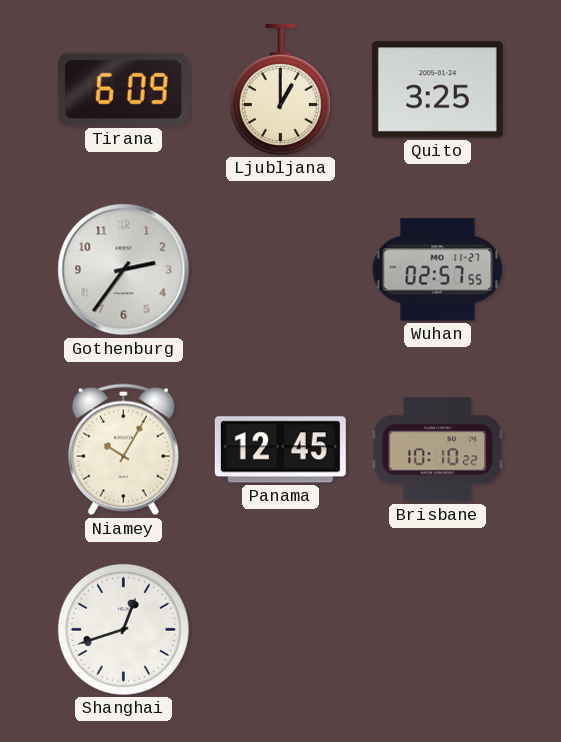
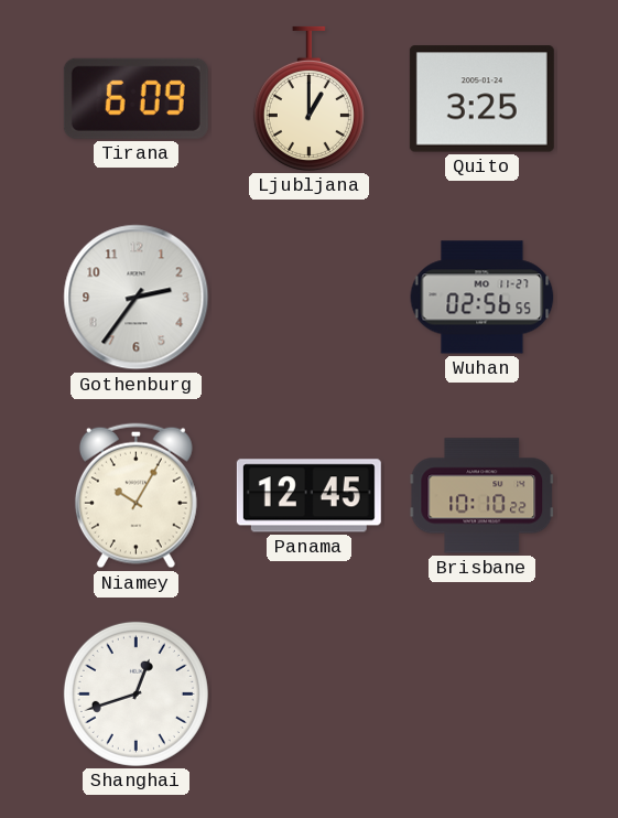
Wuhan: 02:57 -> 02:56 (483, 298)
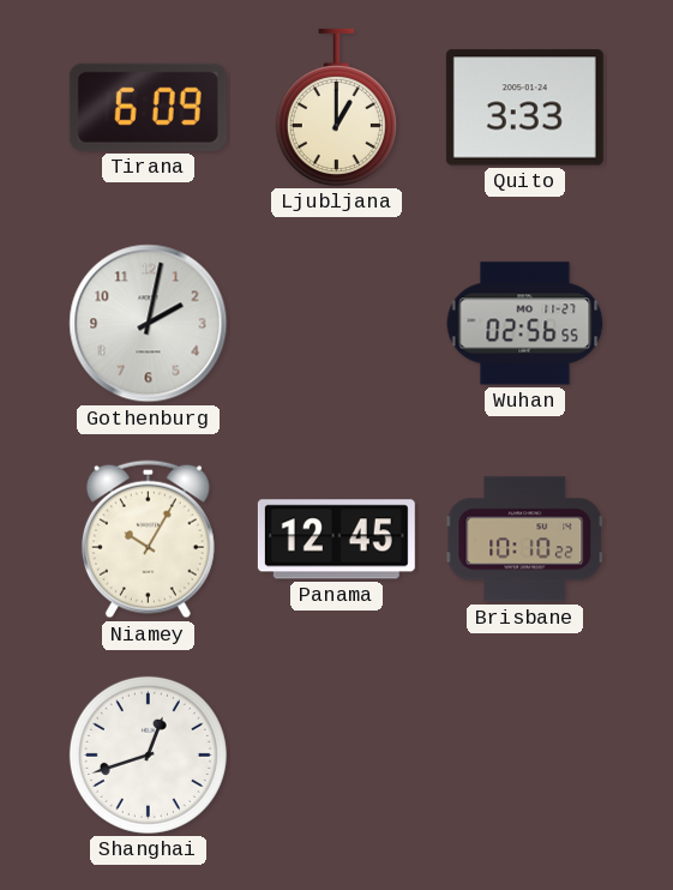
Quito: 3:25 -> 3:33 (524, 108)
Gothenburg: 2:36 -> 2:02 (149, 324)
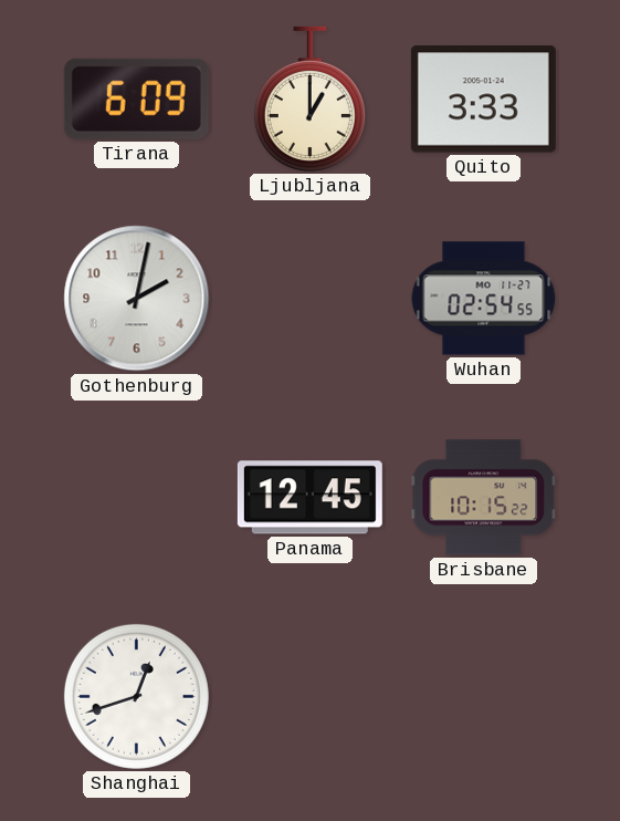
Wuhan: 02:56 -> 02:54 (484, 299)
Niamey: 10:05 -> none (148, 540)
Brisbane: 10:10 -> 10:15 (484, 498)
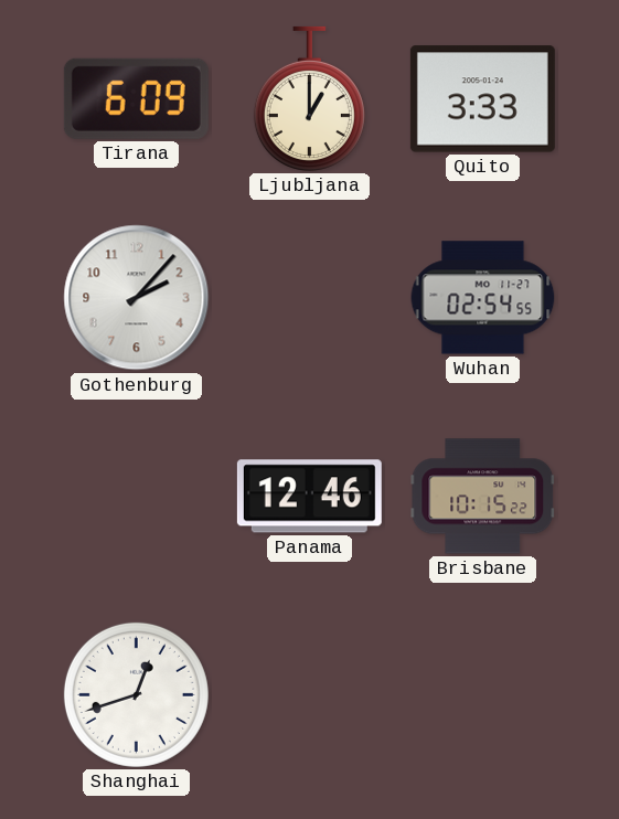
Gothenburg: 2:02 -> 2:07 (137, 298)
Panama: 12:45 -> 12:46 (309, 497)
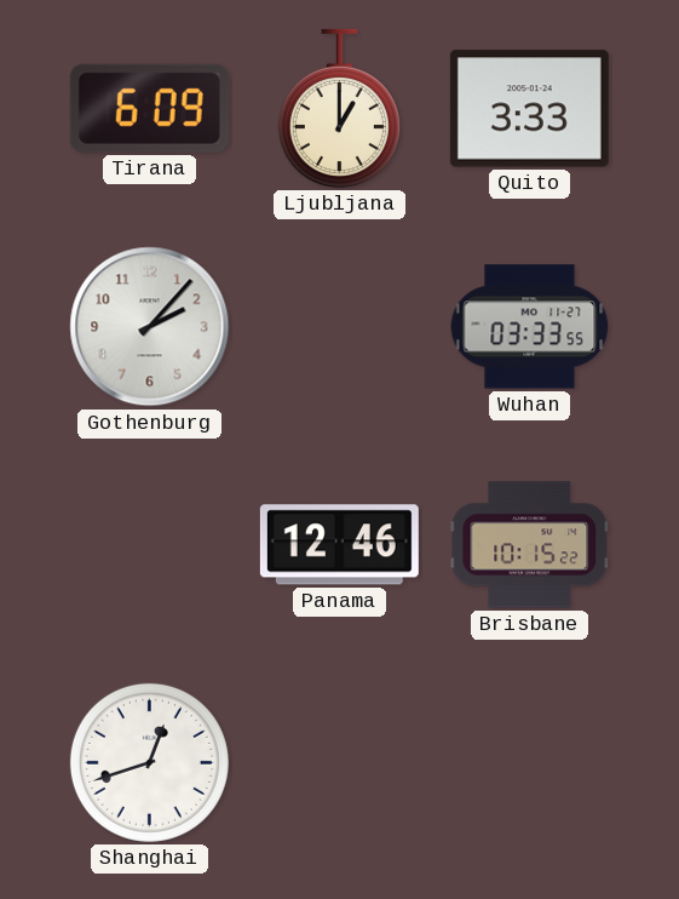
Wuhan: 02:54 -> 03:33 (530, 327)
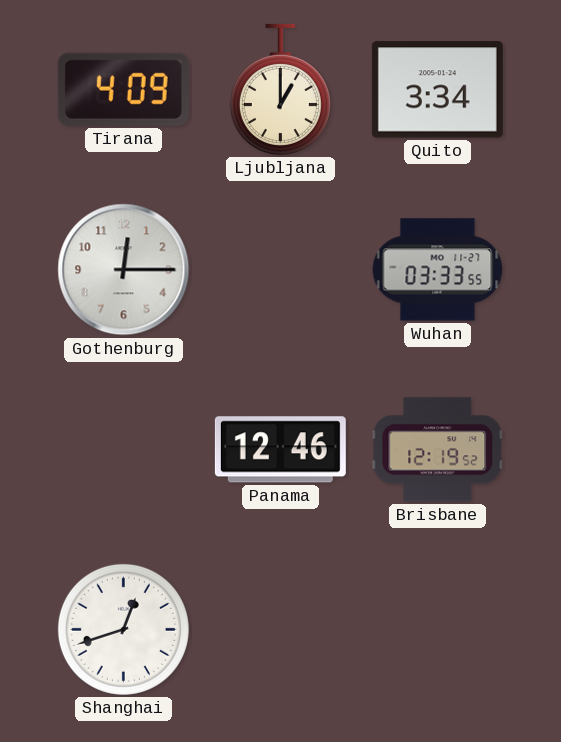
Tirana: 6:09 -> 4:09 (123, 89)
Quito: 3:33 -> 3:34 (437, 90)
Gothenburg: 2:07 -> 12:15 (124, 270)
Brisbane: 10:15 -> 12:19 (438, 450)
